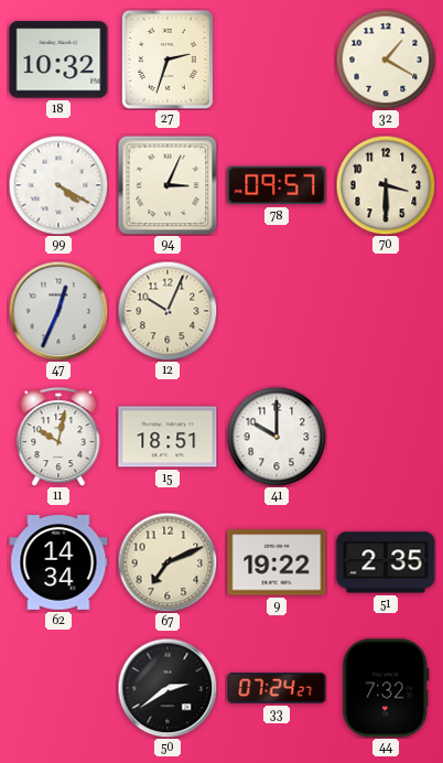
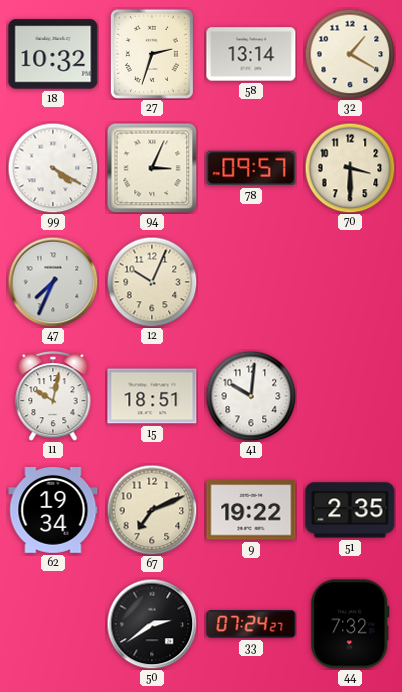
58: none -> 13:14 (251, 54)
47: 12:34 -> 7:34 (53, 282)
41: 10:00 -> 10:01 (251, 396)
62: 14:34 -> 19:34 (53, 511)
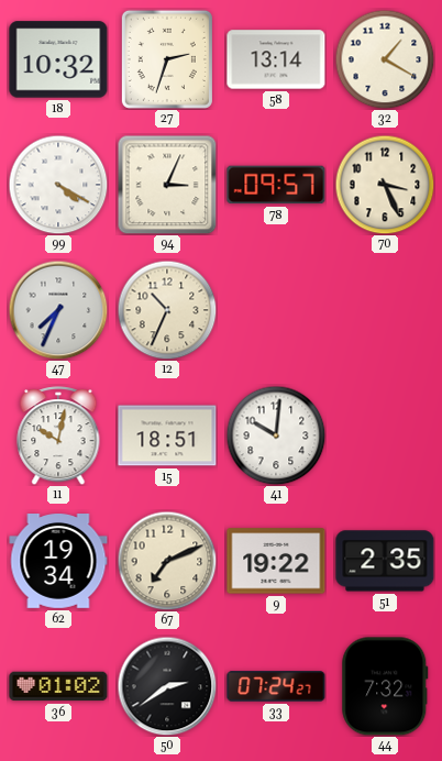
70: 3:30 -> 3:26 (385, 185)
12: 10:04 -> 10:34 (167, 310)
36: none -> 01:02 (58, 686)
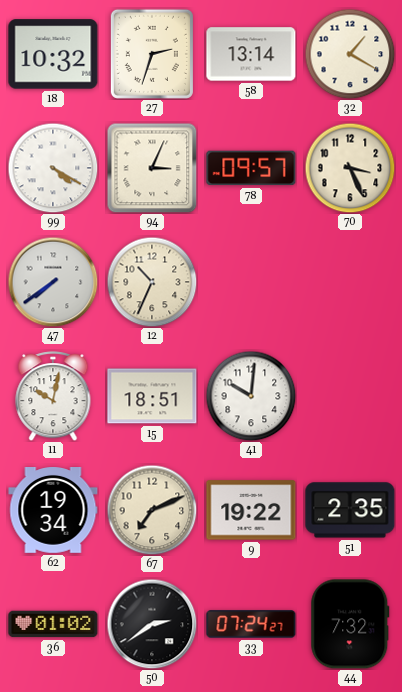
47: 7:34 -> 7:39 (53, 282)
